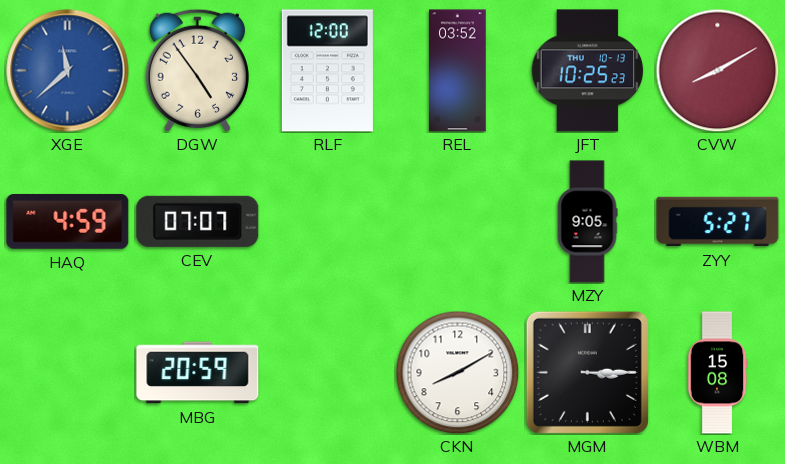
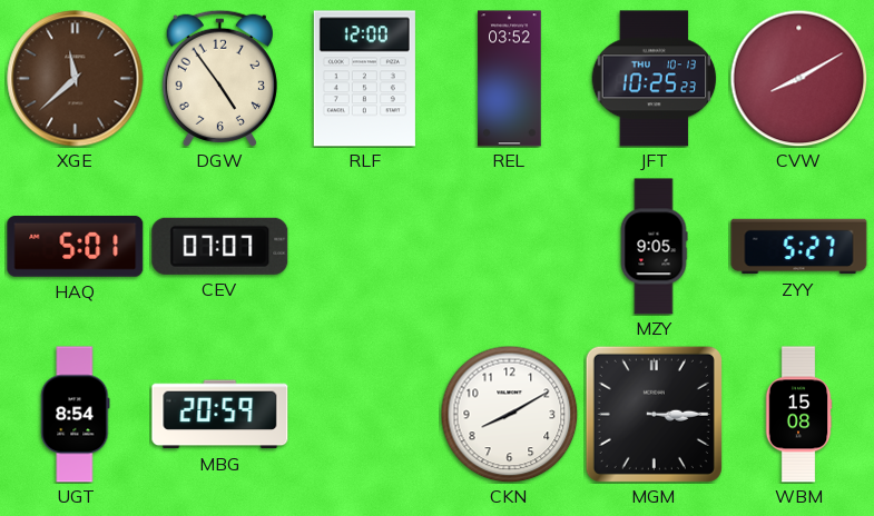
XGE dial: blue -> brown (76, 79)
HAQ: 4:59 -> 5:01 (76, 246)
UGT: none -> 8:54 (76, 415)
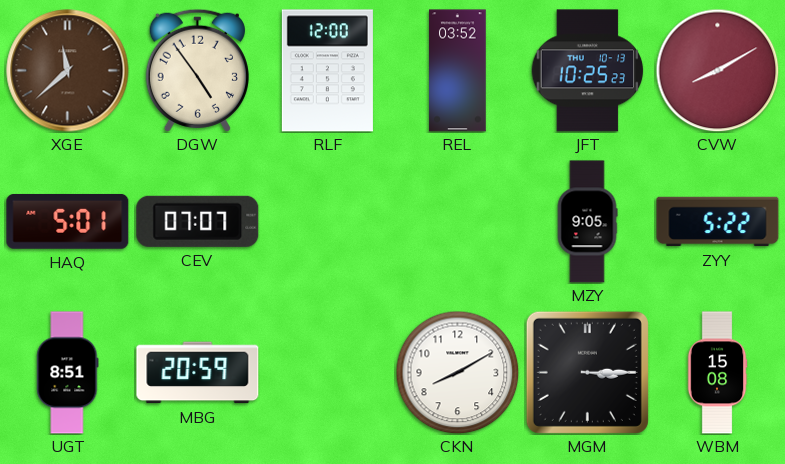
ZYY: 5:27 -> 5:22 (718, 222)
UGT: 8:54 -> 8:51 (68, 373)
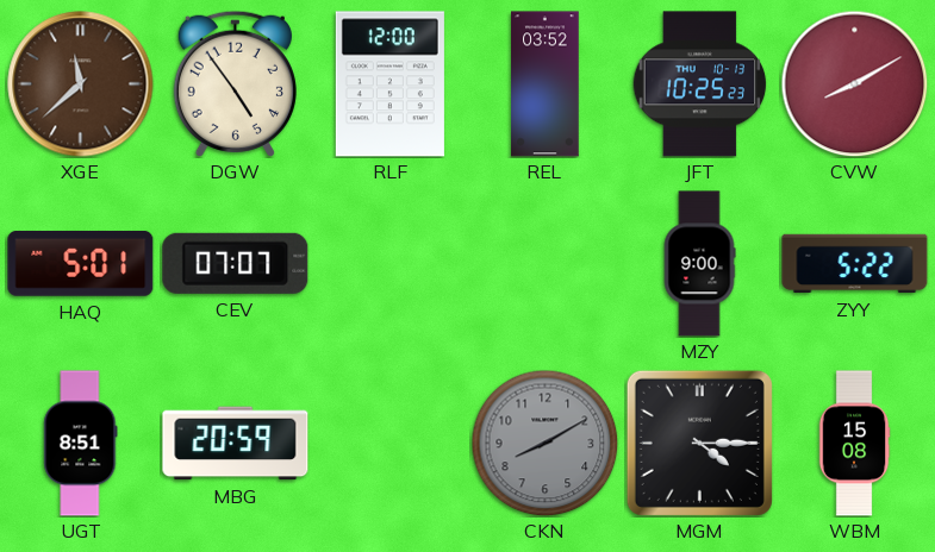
MZY: 9:05 -> 9:00 (699, 264)
CKN dial: white -> grey (544, 443)
MGM: 3:15 -> 4:15 (699, 443)
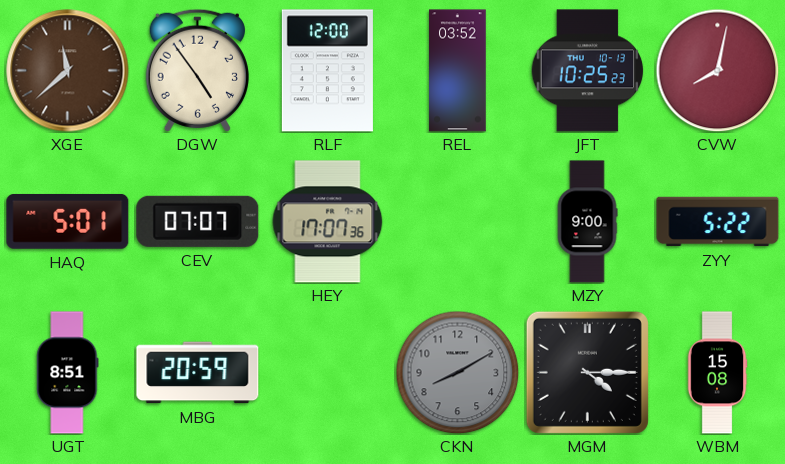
CVW: 8:10 -> 8:02 (717, 70)
HEY: none -> 17:07 (328, 222)
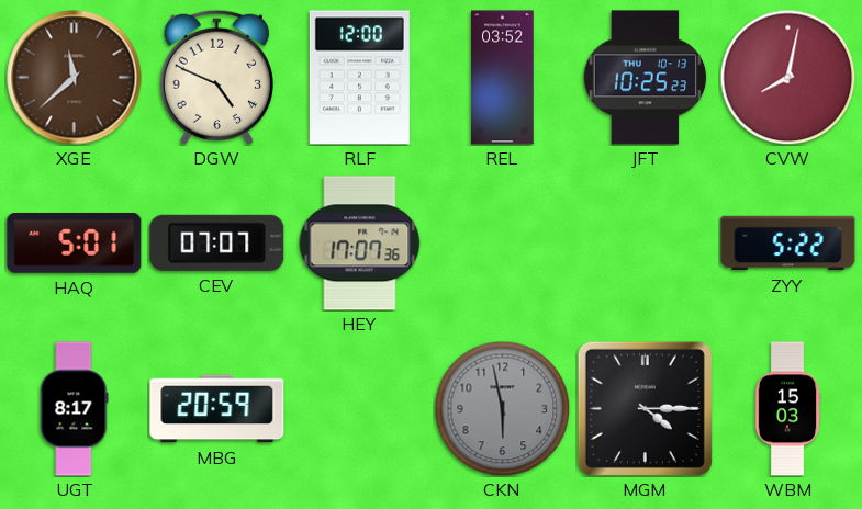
DGW: 4:54 -> 4:49 (216, 77)
MZY: 9:00 -> none (587, 222)
UGT: 8:51 -> 8:17 (75, 409)
CKN: 8:10 -> 5:58 (502, 408)
WBM: 15:08 -> 15:03 (787, 409)
